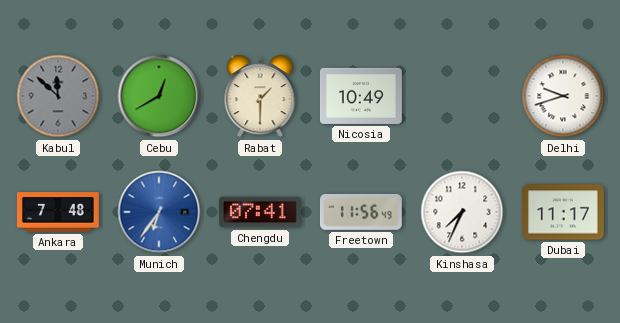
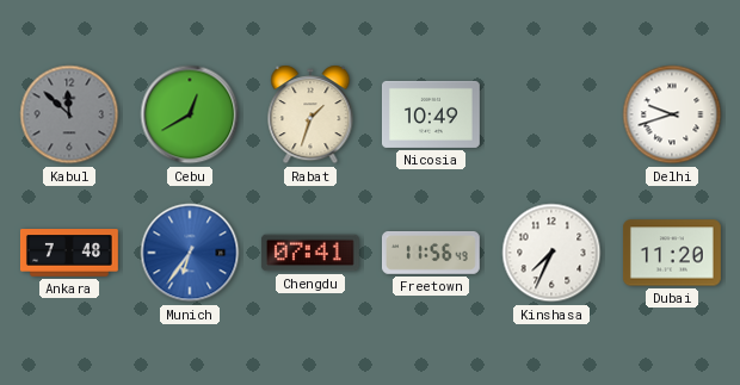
Rabat: 1:30 -> 1:33 (310, 114)
Dubai: 11:17 -> 11:20 (672, 253)
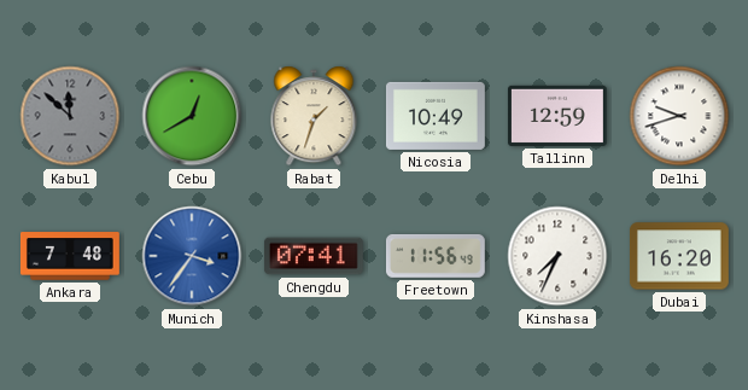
Tallinn: none -> 12:59 (557, 116)
Munich: 6:36 -> 3:36 (192, 256)
Dubai: 11:20 -> 16:20 (679, 256)
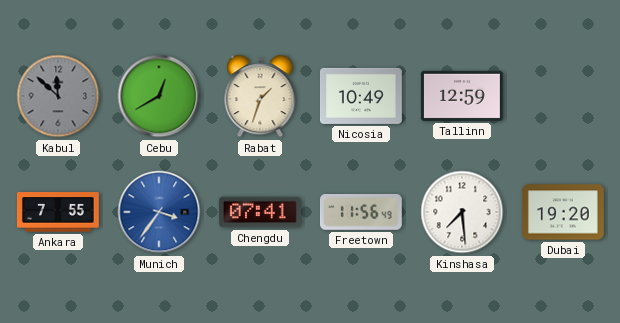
Delhi: 9:42 -> none (679, 116)
Ankara: 7:48 -> 7:55 (58, 212)
Kinshasa: 7:34 -> 7:29 (462, 212)
Dubai: 16:20 -> 19:20 (563, 212)
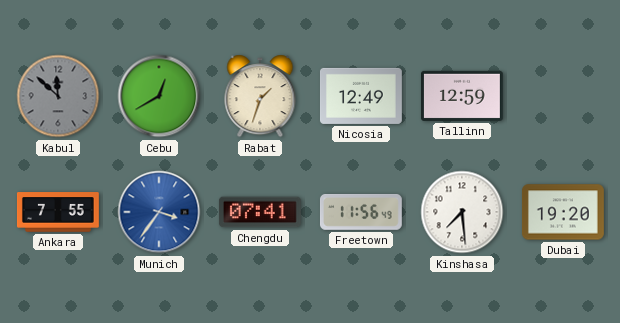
Nicosia: 10:49 -> 12:49 (361, 96)
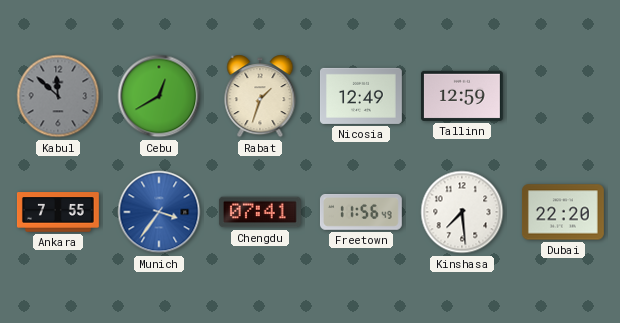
Dubai: 19:20 -> 22:20 (563, 212)
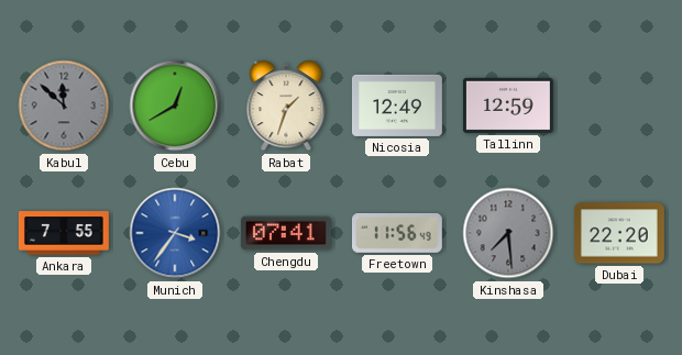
Kinshasa dial: white -> grey (508, 233)
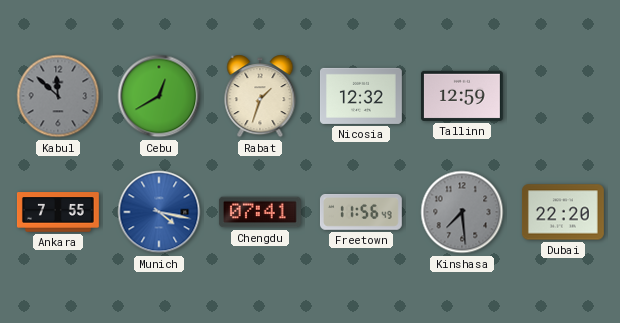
Nicosia: 12:49 -> 12:32 (361, 96)
Munich: 3:36 -> 4:17 (159, 212)
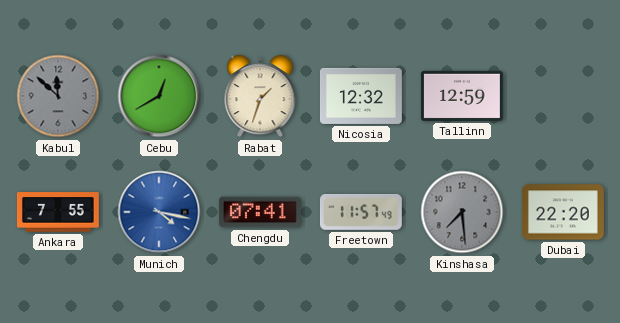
Freetown: 11:56 -> 11:57 (361, 212)
